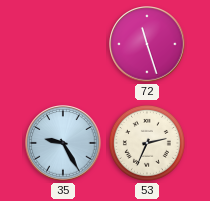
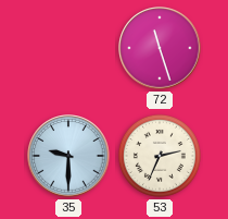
35: 9:25 -> 9:30 (68, 156)
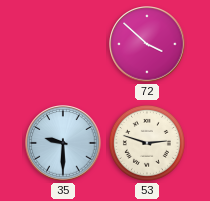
72: 11:27 -> 3:52 (147, 44)
53: 2:34 -> 2:48 (147, 143)
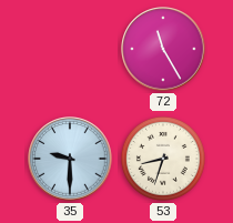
72: 3:52 -> 11:25 (163, 49)
53: 2:48 -> 8:33 (163, 159)
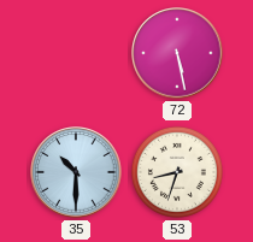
72: 11:25 -> 5:28 (177, 53)
35: 9:30 -> 10:30 (76, 172)
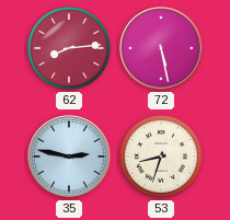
62: none -> 8:14 (69, 48)
35: 10:30 -> 2:47 (69, 157)
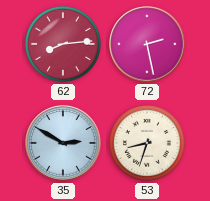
72: 5:28 -> 2:28 (147, 44)
35: 2:47 -> 2:50 (63, 143)
